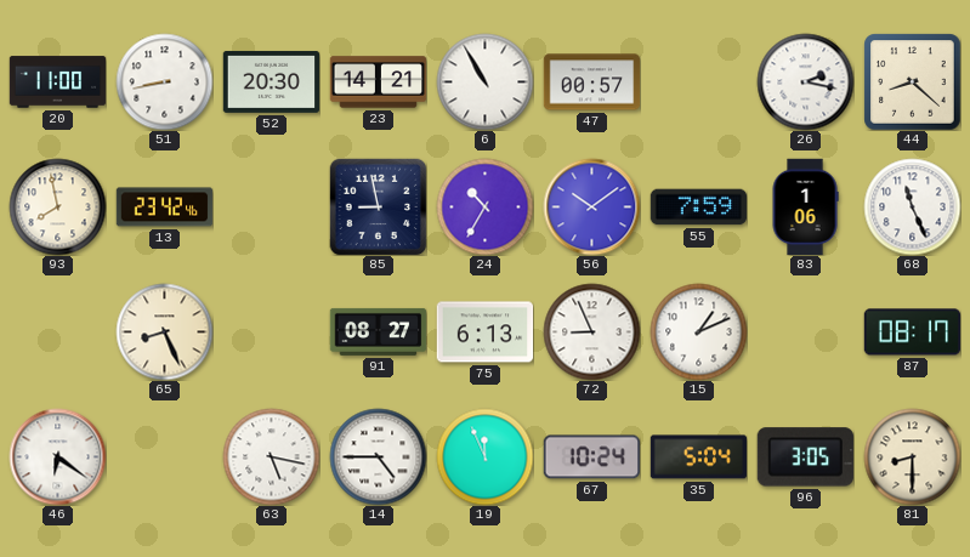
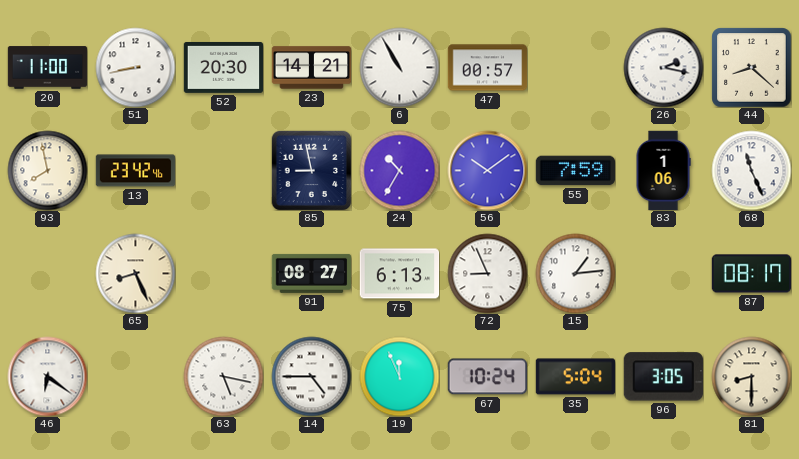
15: 1:11 -> 1:14 (575, 273)
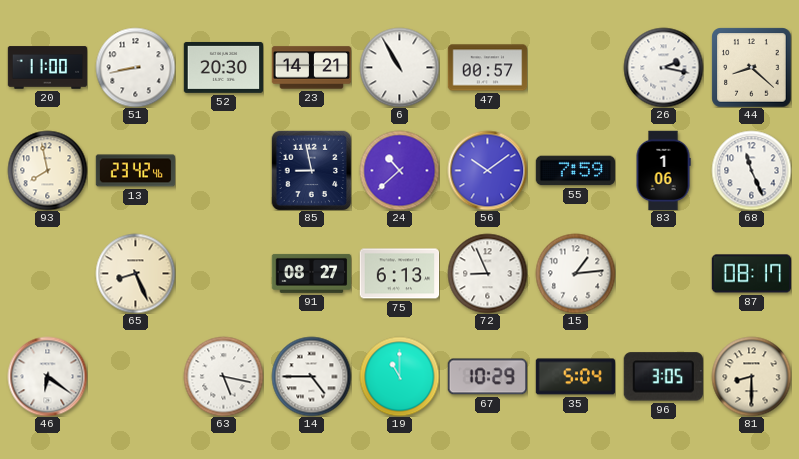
24: 10:35 -> 10:38 (399, 170)
19: 11:56 -> 11:00 (399, 376)
67: 10:24 -> 10:29 (487, 377)
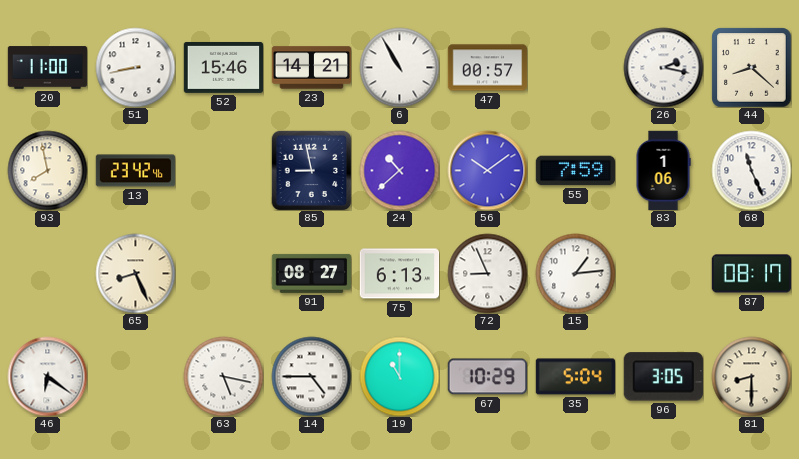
52: 20:30 -> 15:46 (223, 67)
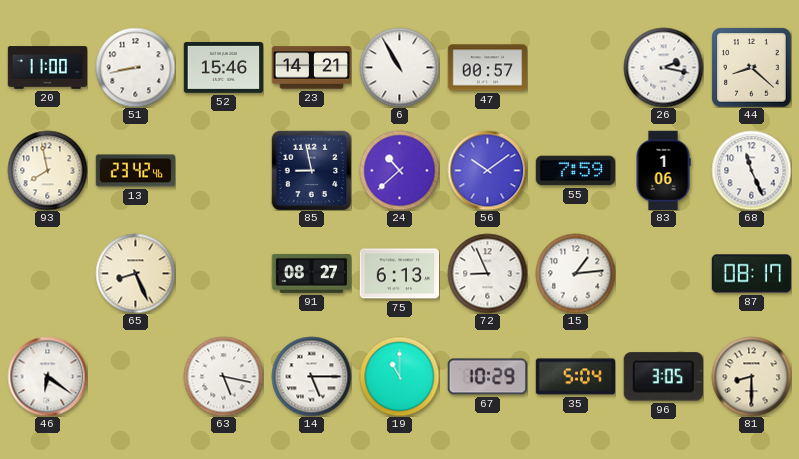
14: 4:45 -> 5:15 (311, 376)
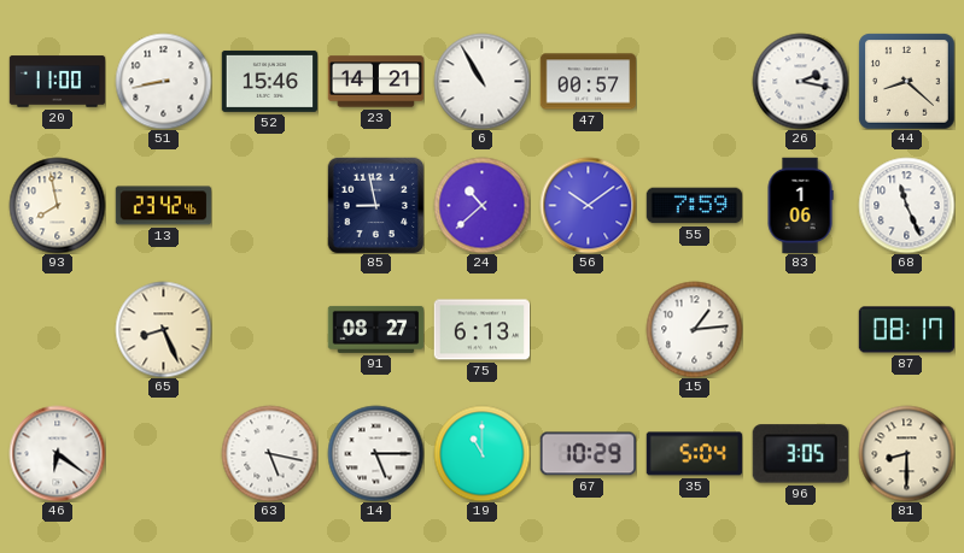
72: 8:56 -> none (487, 273)
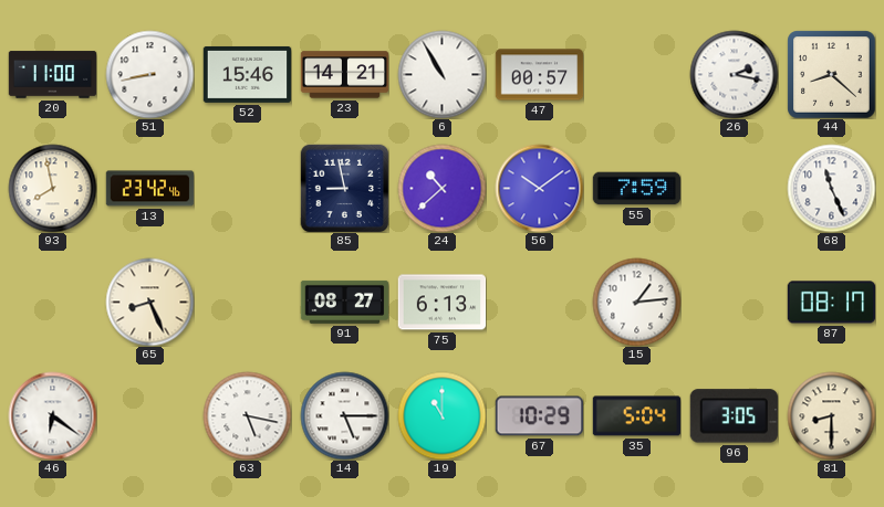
83: 1:06 -> none (800, 205)
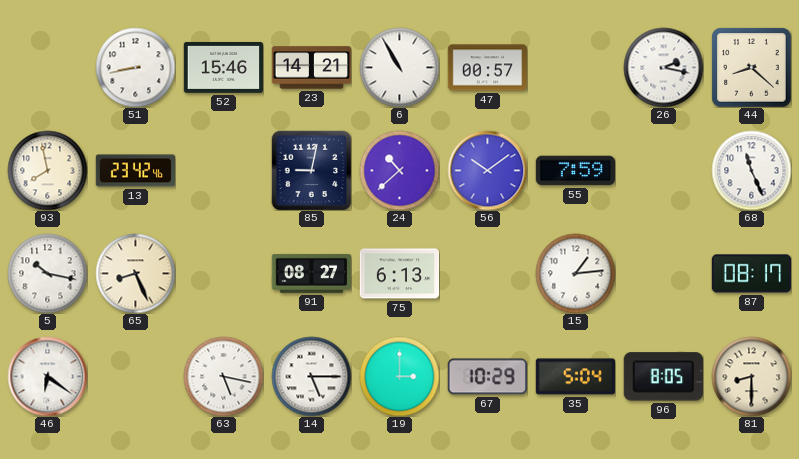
20: 11:00 -> none (52, 75)
85: 8:58 -> 9:02 (311, 170)
5: none -> 10:17 (47, 273)
19: 11:00 -> 3:00 (399, 376)
96: 3:05 -> 8:05 (663, 377)
